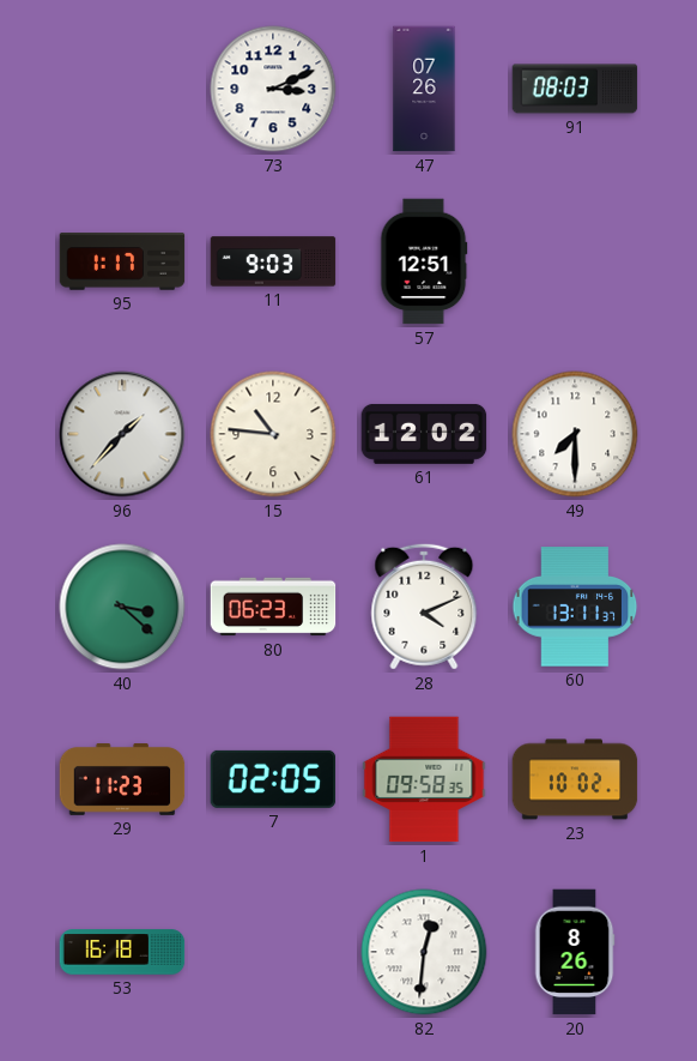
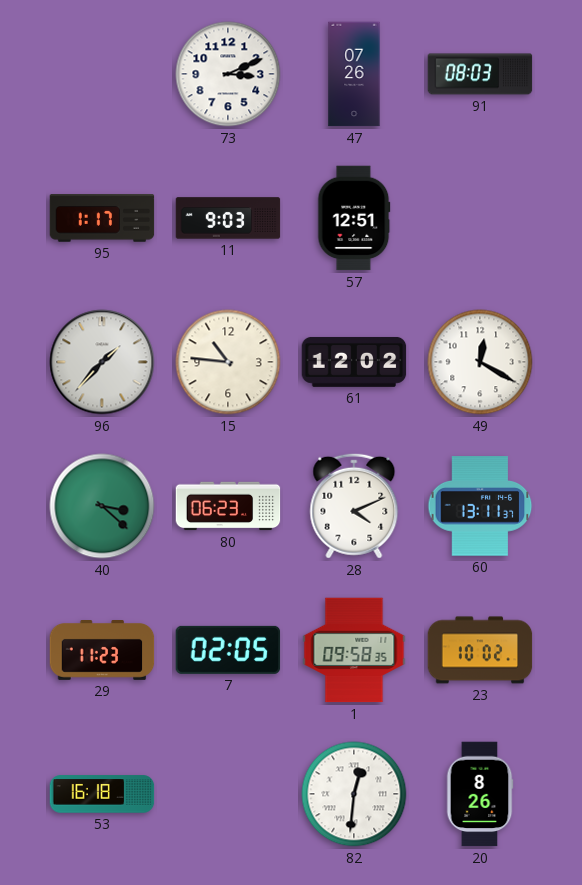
49: 7:30 -> 12:20 (480, 362)
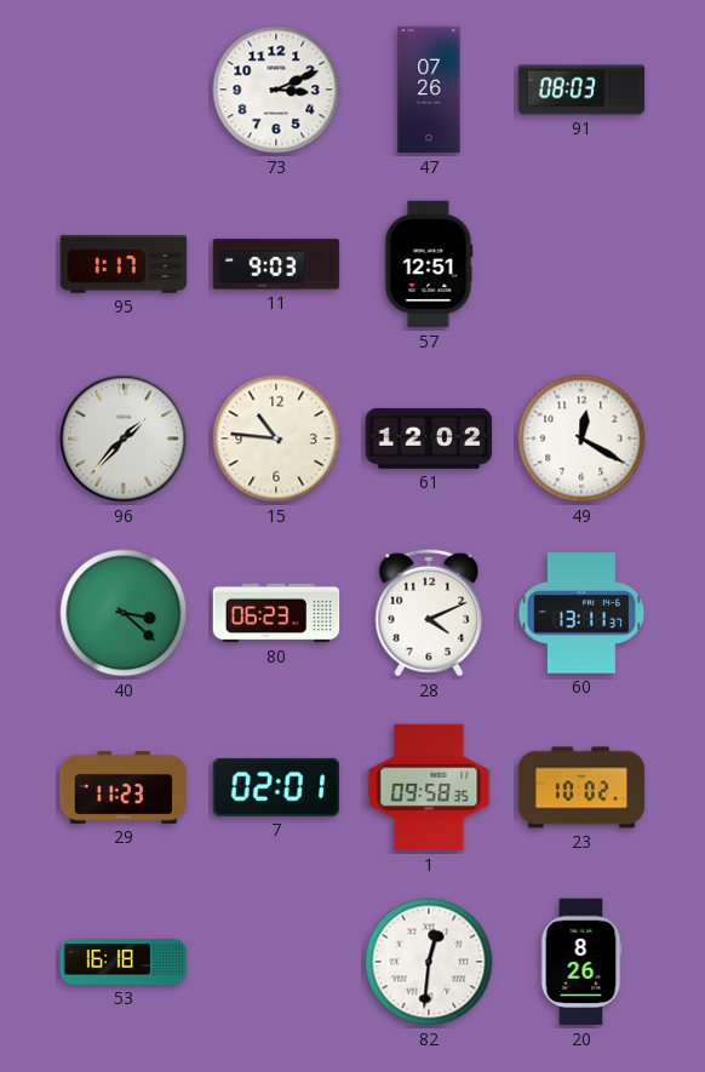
7: 02:05 -> 02:01 (276, 787)
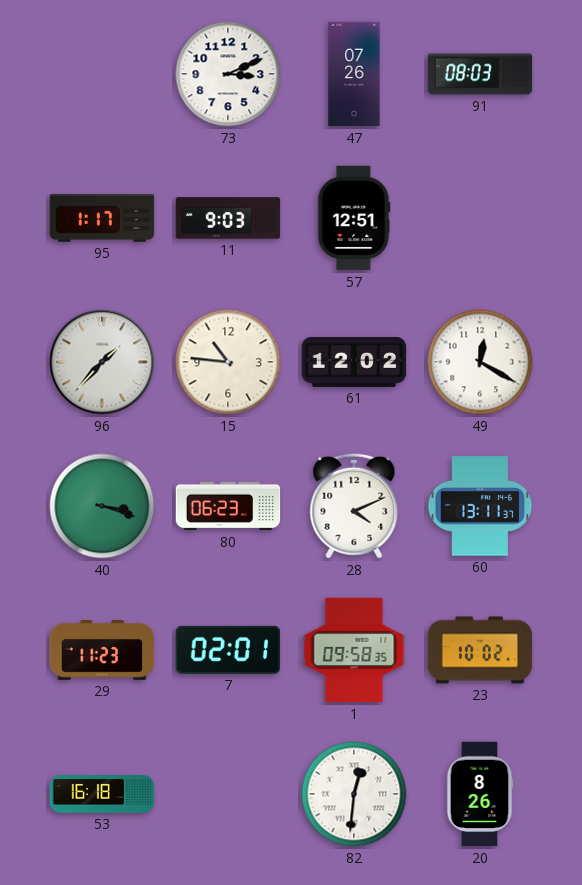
40: 3:22 -> 3:18 (102, 506)
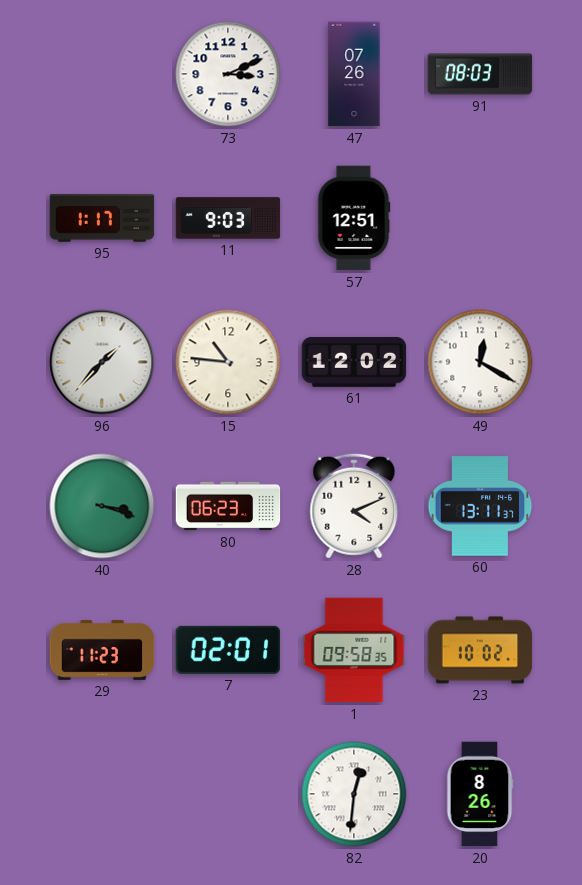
53: 16:18 -> none (102, 794)
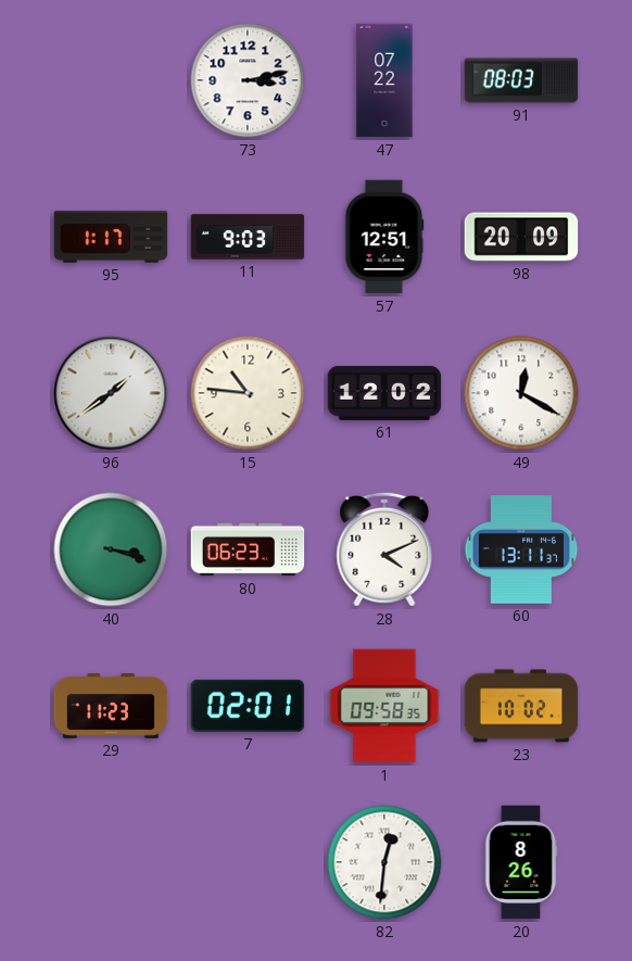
73: 3:11 -> 3:13 (248, 80)
47: 07:26 -> 07:22 (384, 80)
98: none -> 20:09 (521, 237)
96: 1:37 -> 1:39 (111, 393)
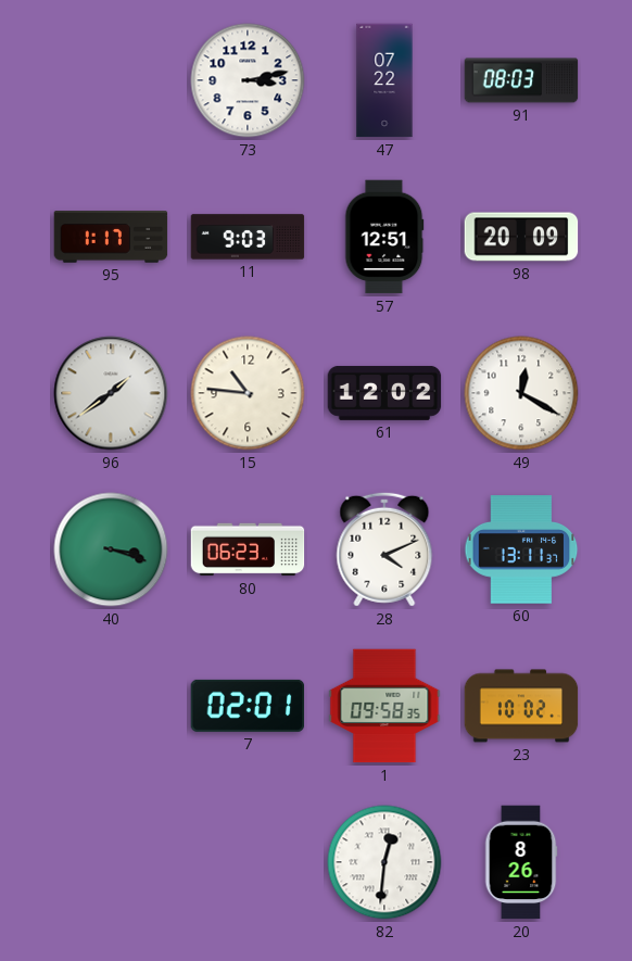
29: 11:23 -> none (111, 707)
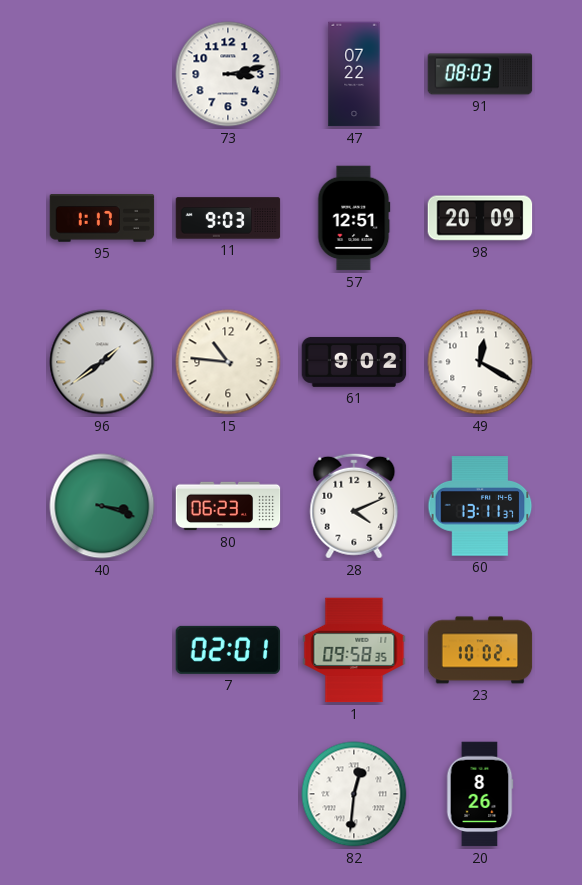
61: 12:02 -> 9:02 (354, 362)
